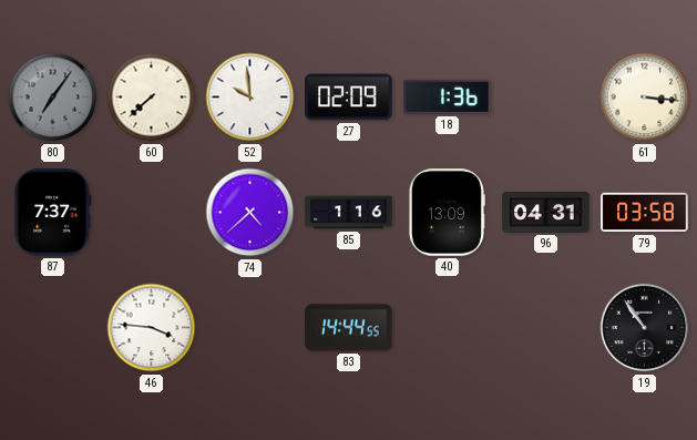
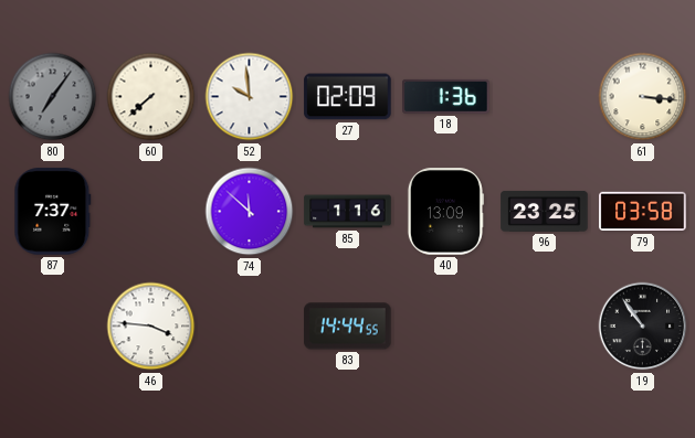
74: 4:38 -> 11:52 (250, 212)
96: 04:31 -> 23:25 (545, 211)
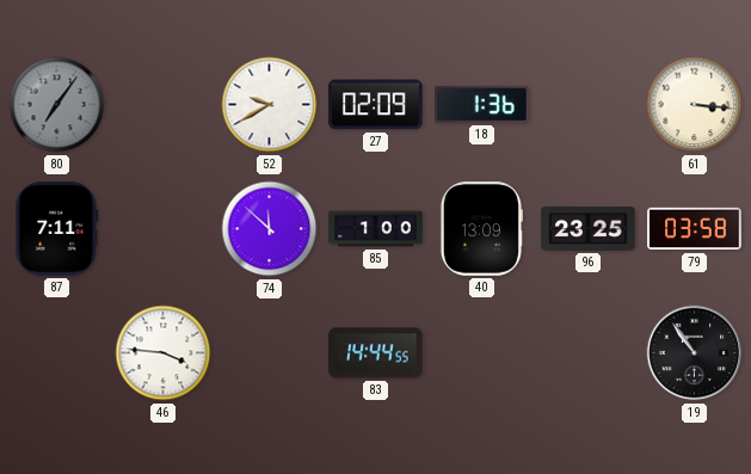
60: 7:38 -> none (151, 97)
52: 9:59 -> 9:40 (270, 105)
87: 7:37 -> 7:11 (57, 229)
85: 1:16 -> 1:00 (376, 229)
